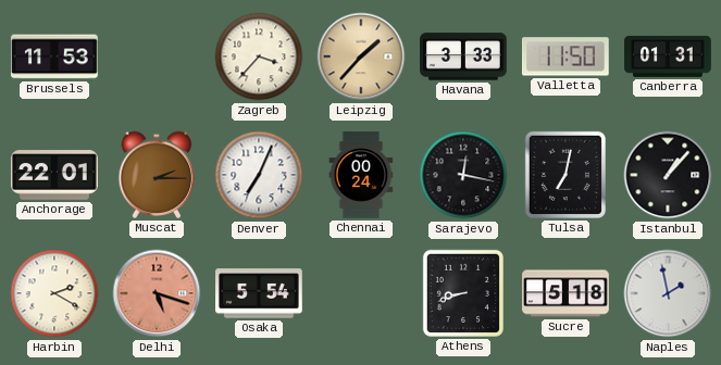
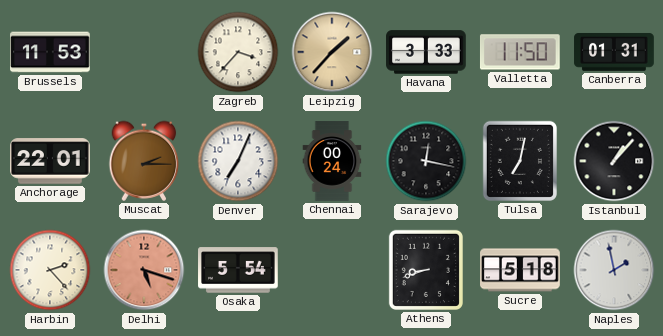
Harbin: 2:20 -> 2:23 (50, 270)
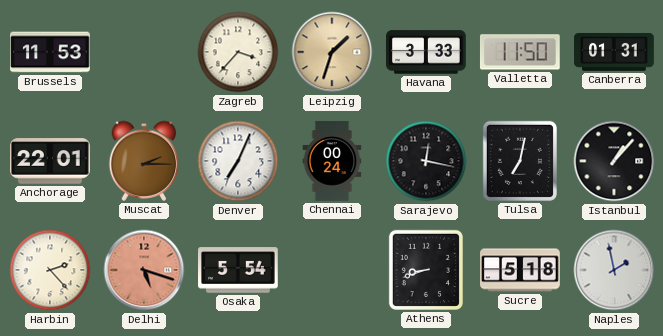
Leipzig: 1:37 -> 1:33 (332, 52)
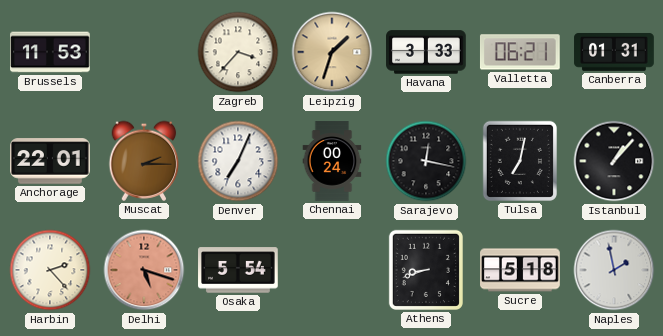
Valletta: 11:50 -> 06:21 (520, 52)
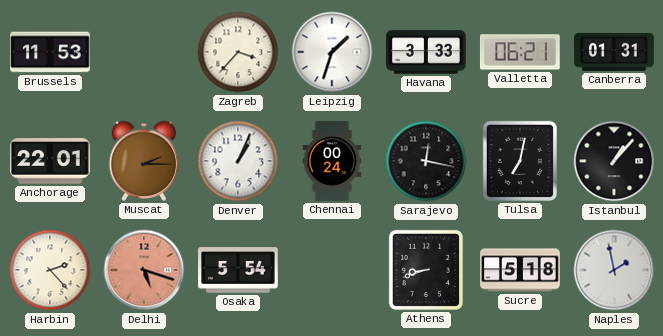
Leipzig dial: champagne -> white (332, 52)
Denver: 7:04 -> 1:04 (238, 161)
